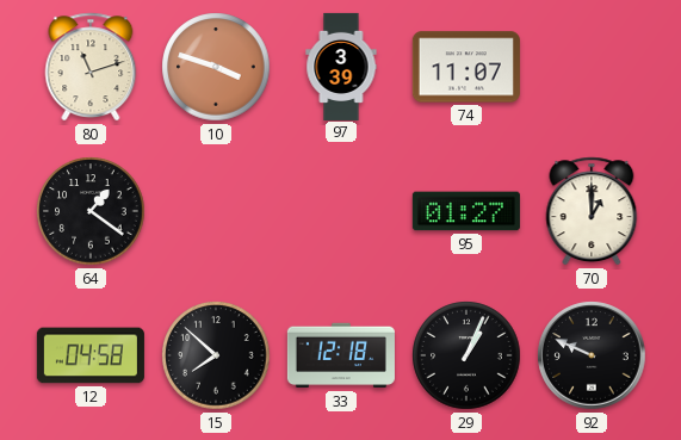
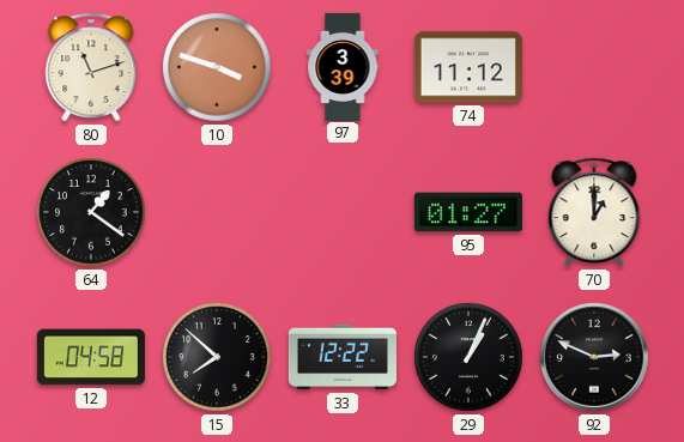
74: 11:07 -> 11:12 (468, 67)
33: 12:18 -> 12:22 (343, 357)
92: 9:49 -> 2:49 (594, 357)
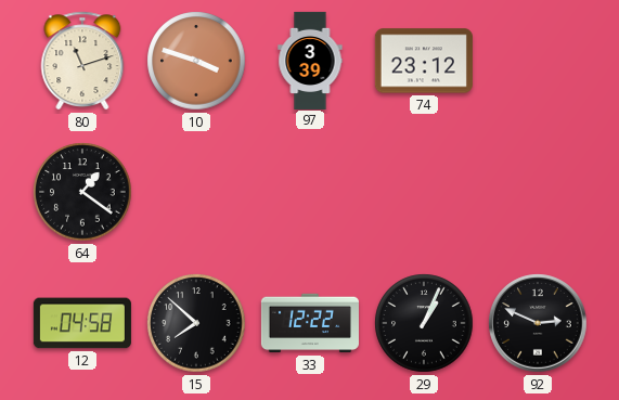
74: 11:12 -> 23:12 (424, 61)
95: 01:27 -> none (468, 212)
70: 1:00 -> none (594, 212)
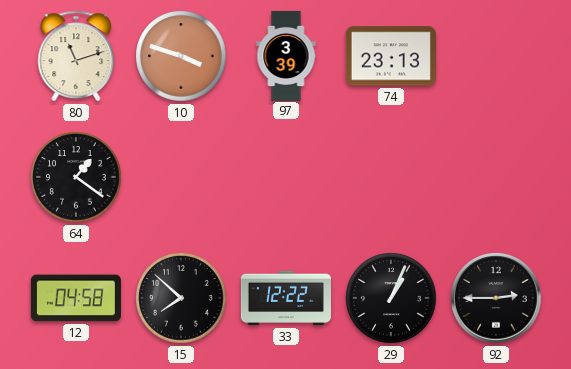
74: 23:12 -> 23:13 (391, 56)
92: 2:49 -> 2:45 (496, 298)
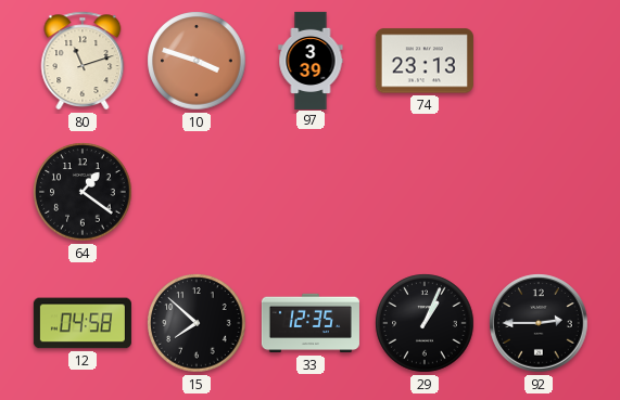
33: 12:22 -> 12:35 (311, 323)
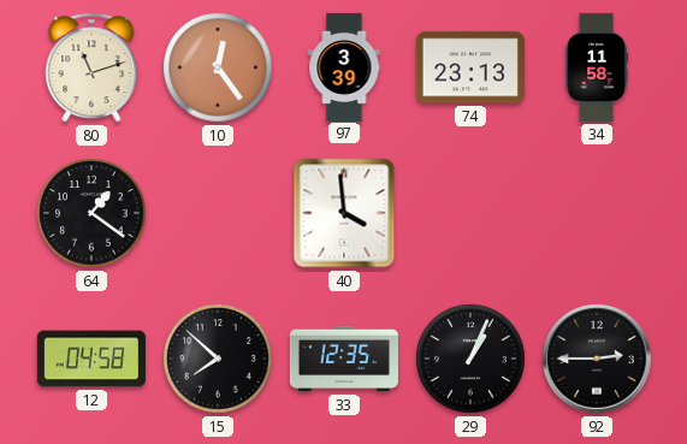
10: 3:48 -> 12:24 (218, 67)
34: none -> 11:58 (597, 67)
40: none -> 3:59 (344, 213)
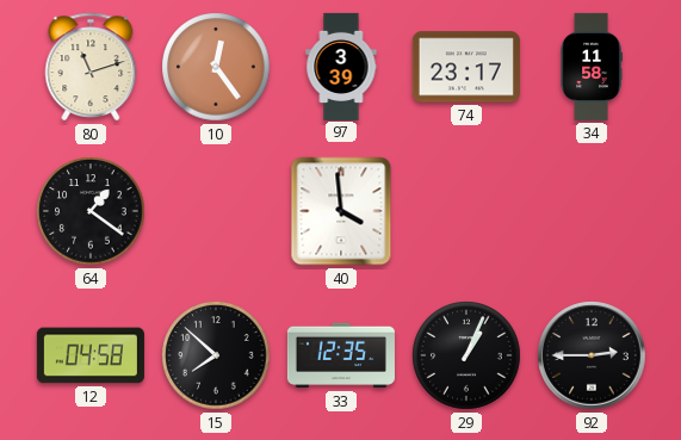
74: 23:13 -> 23:17 (466, 67)
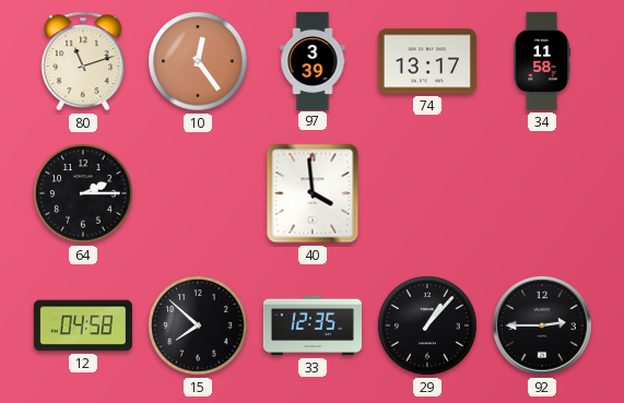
74: 23:17 -> 13:17 (427, 61)
64: 1:21 -> 2:15 (83, 193)
29: 1:04 -> 1:07 (427, 325)
